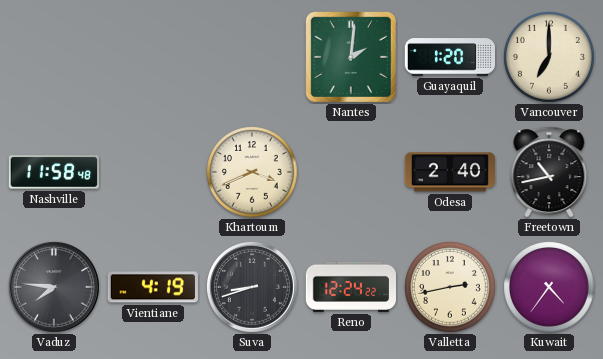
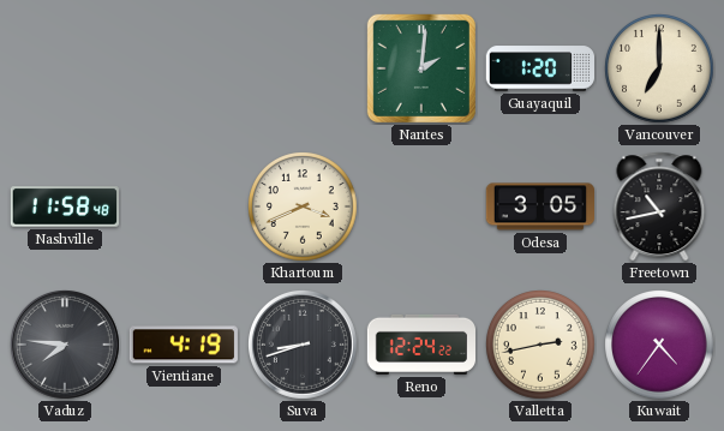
Odesa: 2:40 -> 3:05 (539, 206)
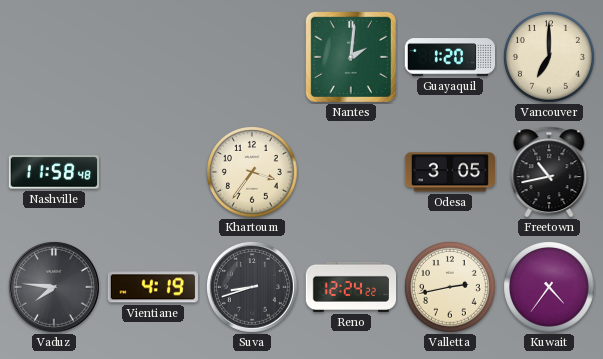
Khartoum: 3:41 -> 3:36 (253, 173)
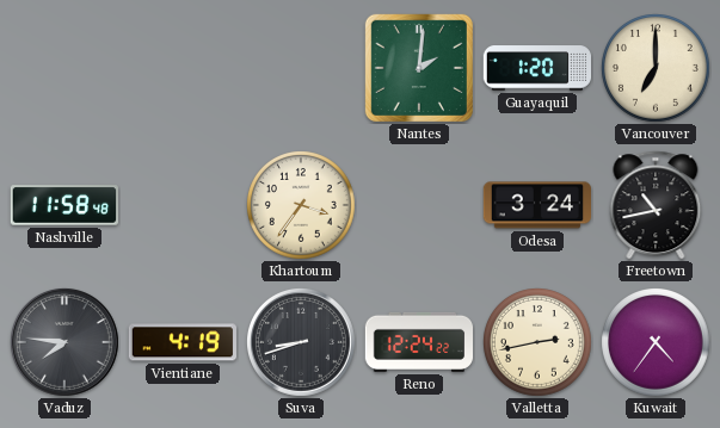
Odesa: 3:05 -> 3:24 (536, 205)
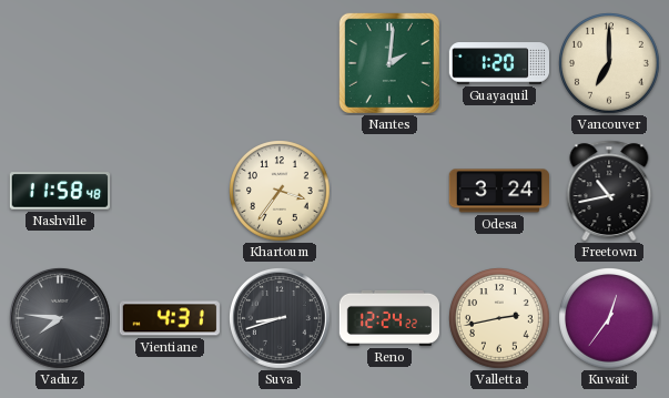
Vientiane: 4:19 -> 4:31 (170, 318)
Kuwait: 4:36 -> 12:36 (610, 319)
